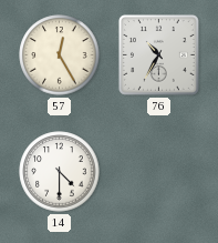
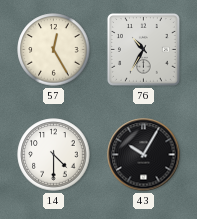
43: none -> 10:05 (144, 155)
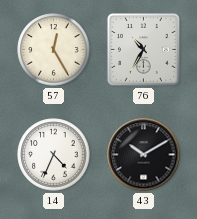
14: 4:30 -> 4:34 (54, 155)
43: 10:05 -> 10:10 (144, 155)
